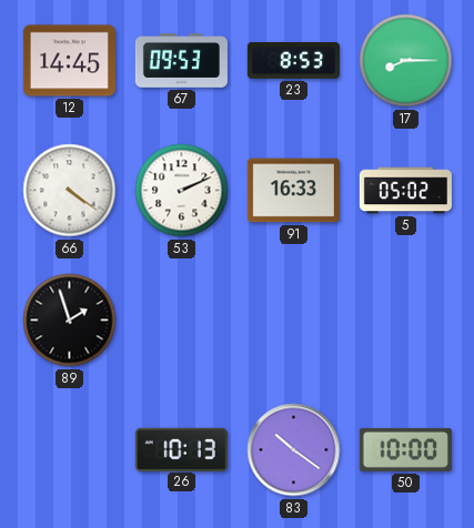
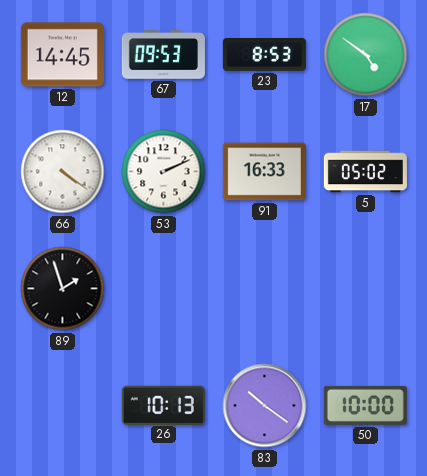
17: 8:15 -> 4:51 (366, 55)
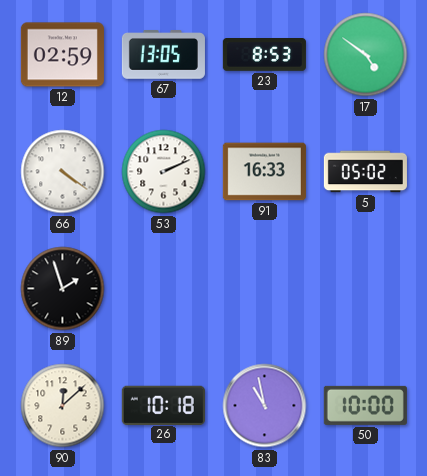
12: 14:45 -> 02:59 (62, 55)
67: 09:53 -> 13:05 (163, 55)
90: none -> 12:08 (63, 406)
26: 10:13 -> 10:18 (163, 405)
83: 10:21 -> 10:58 (265, 406)
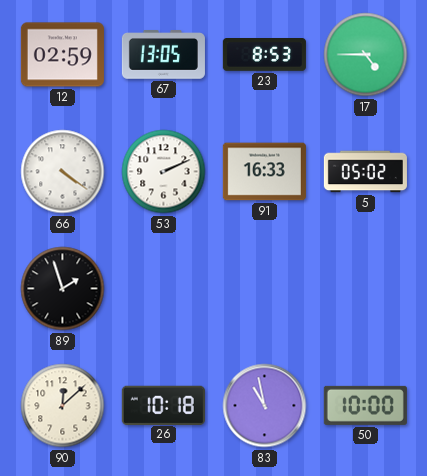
17: 4:51 -> 4:45 (366, 55)
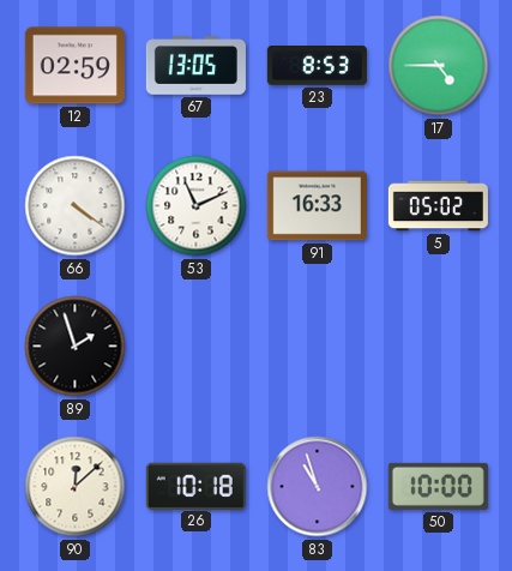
53: 2:11 -> 11:11 (197, 206)
83: 10:58 -> 10:57 (318, 487)
